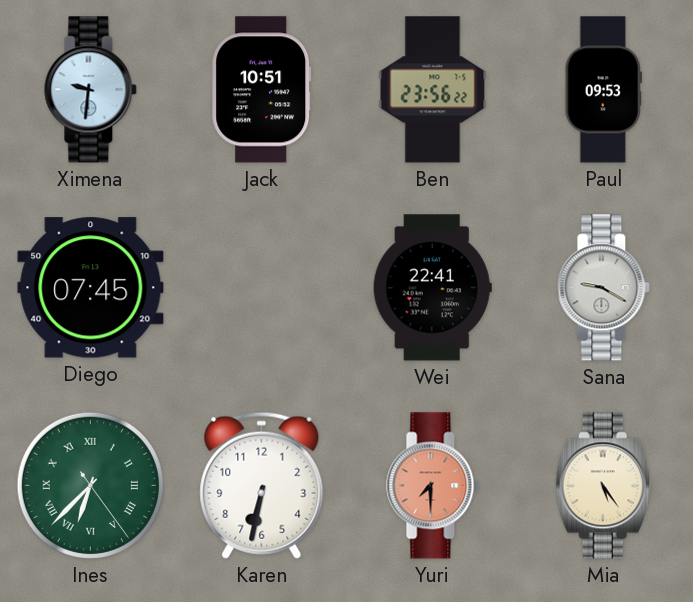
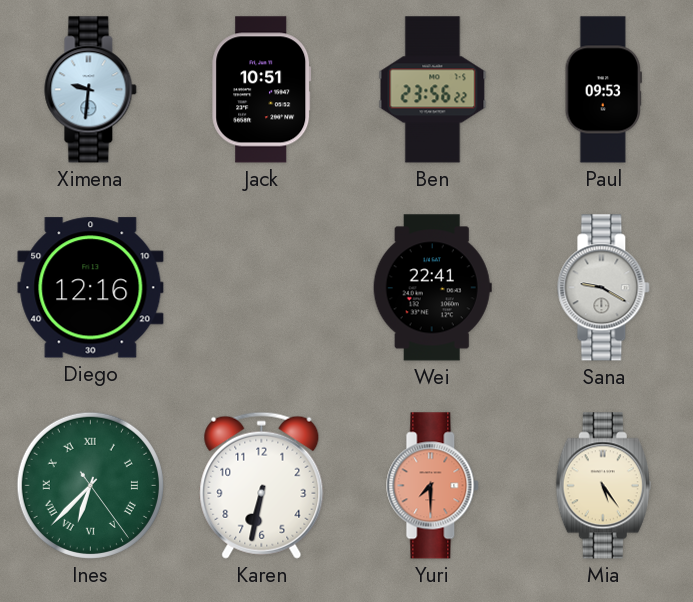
Diego: 07:45 -> 12:16 (91, 288)
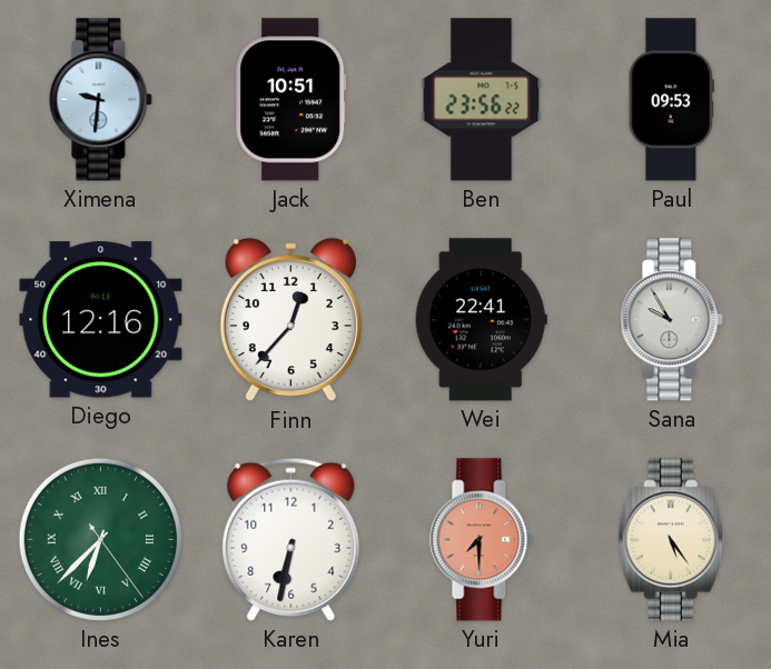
Finn: none -> 12:37 (290, 320)
Sana: 9:20 -> 9:55 (672, 320)
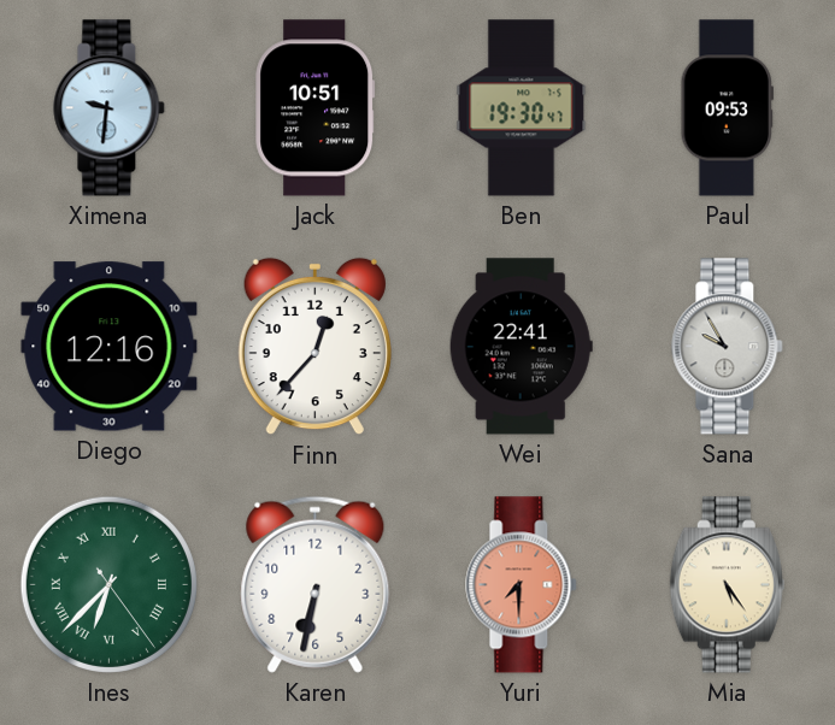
Ben: 23:56 -> 19:30 (522, 108)
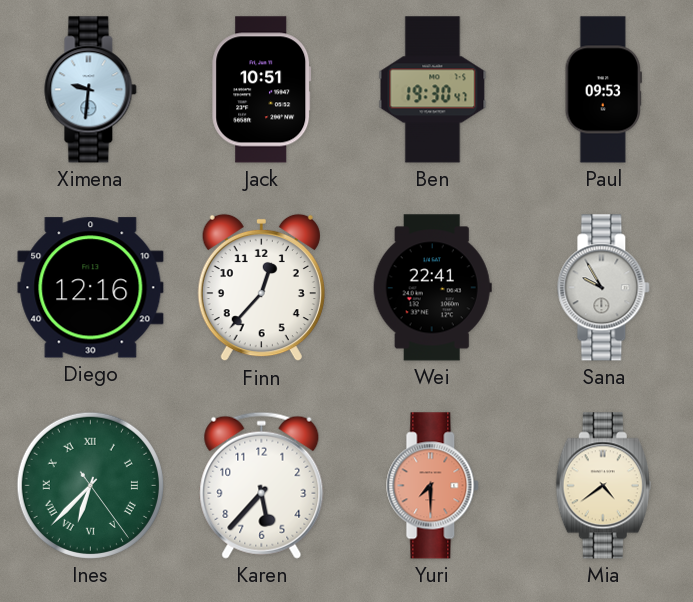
Karen: 6:32 -> 5:37 (262, 485)
Mia: 5:24 -> 4:39 (603, 486)
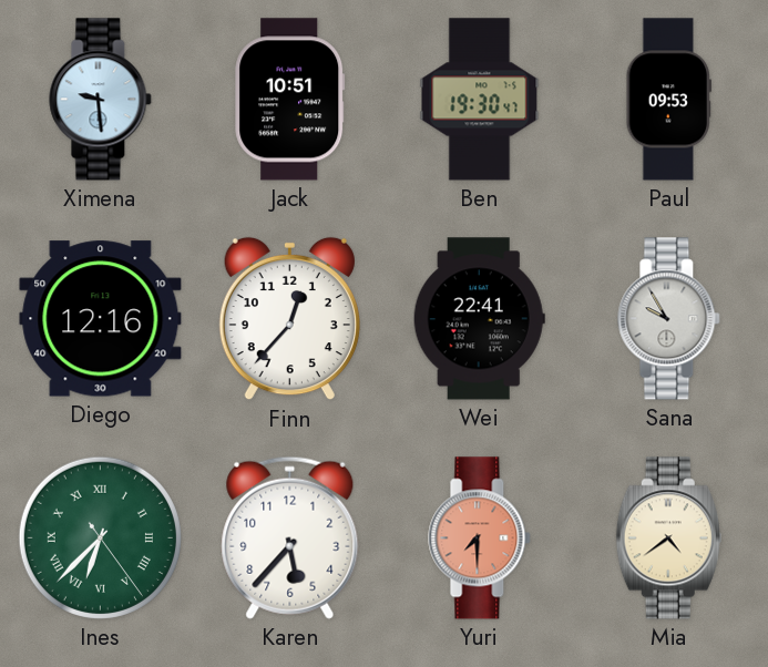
Ximena: 9:31 -> 9:29 (101, 100)
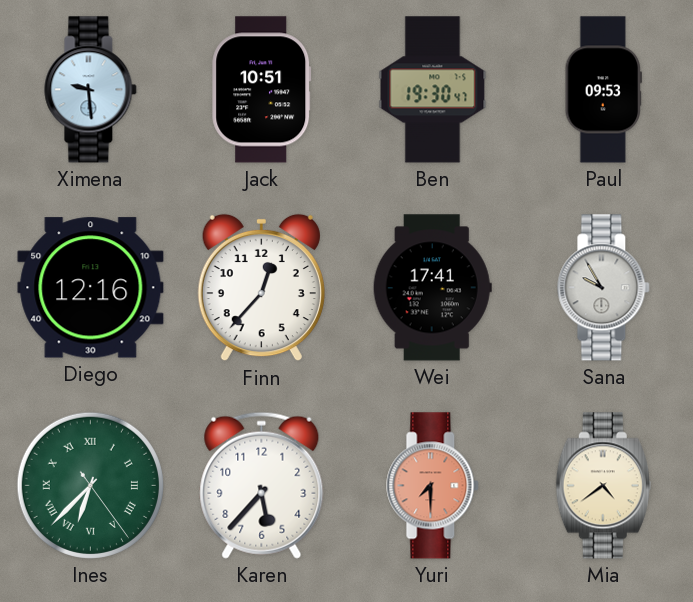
Wei: 22:41 -> 17:41 (432, 288)
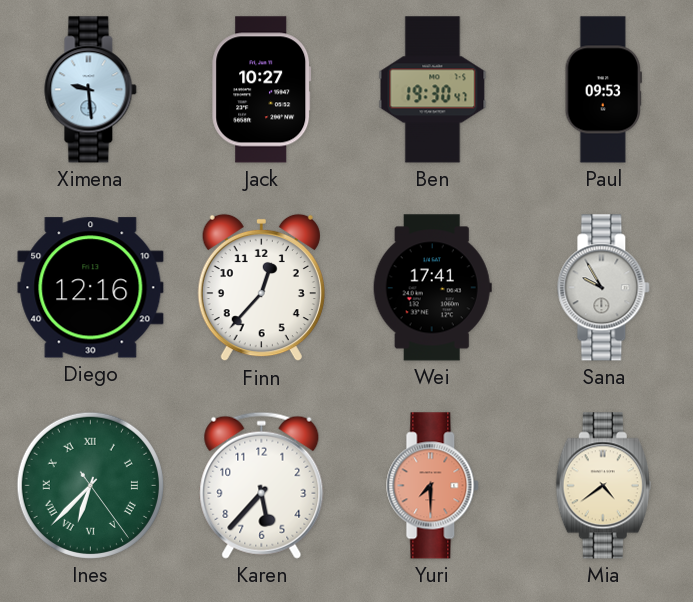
Jack: 10:51 -> 10:27 (262, 90)
